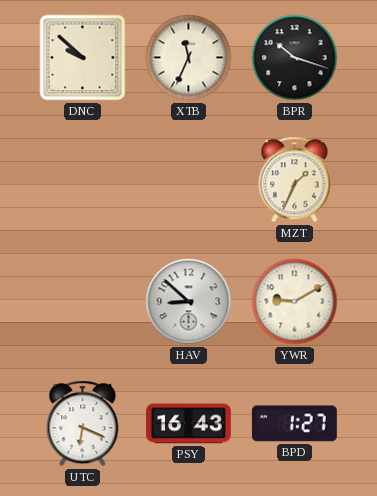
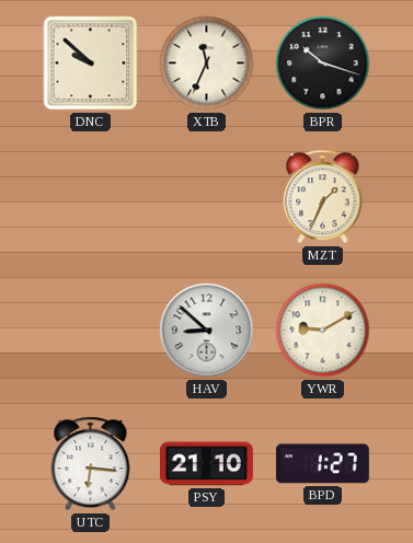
UTC: 6:19 -> 6:16 (91, 464)
PSY: 16:43 -> 21:10 (207, 464)
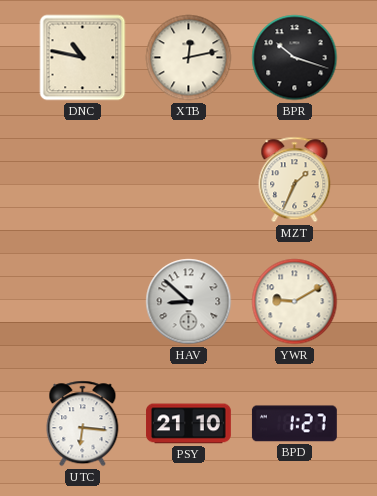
DNC: 9:52 -> 10:47 (83, 58)
XTB: 11:34 -> 12:13 (189, 58)
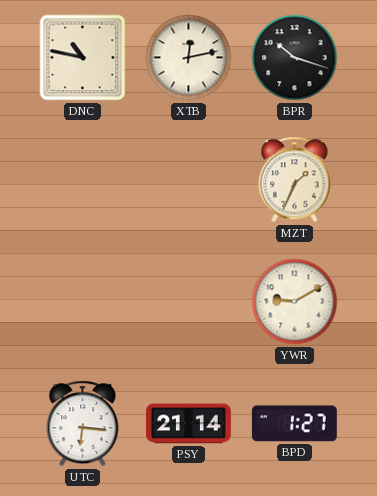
HAV: 8:52 -> none (189, 302)
PSY: 21:10 -> 21:14 (189, 424)
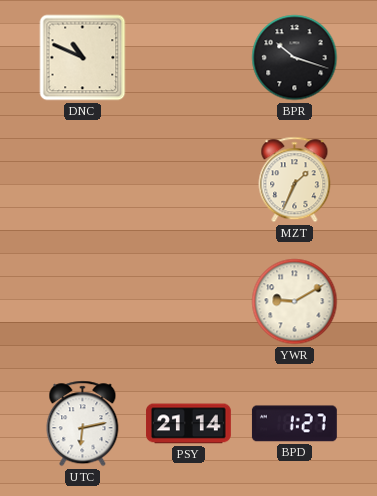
DNC: 10:47 -> 10:49 (83, 58)
XTB: 12:13 -> none (189, 58)
UTC: 6:16 -> 6:13 (83, 424)
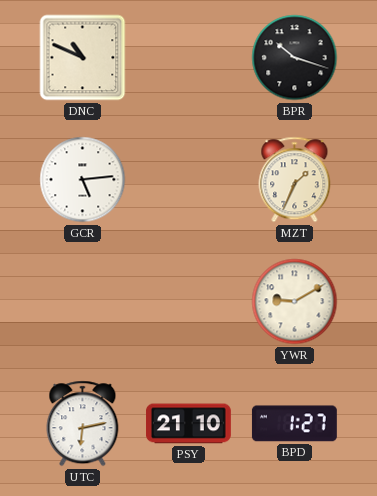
GCR: none -> 5:14 (83, 180)
PSY: 21:14 -> 21:10 (189, 424)
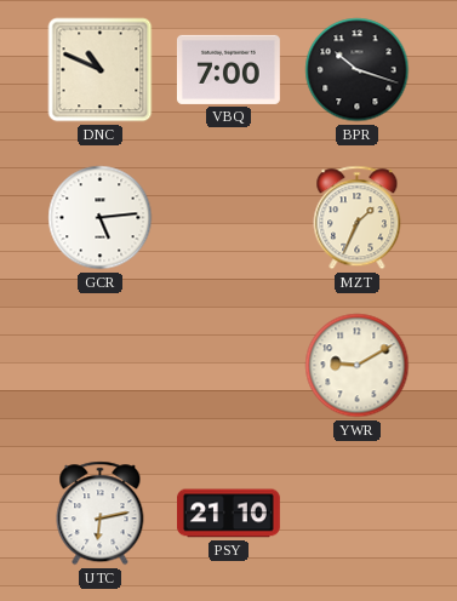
VBQ: none -> 7:00 (228, 69)
BPD: 1:27 -> none (294, 424)
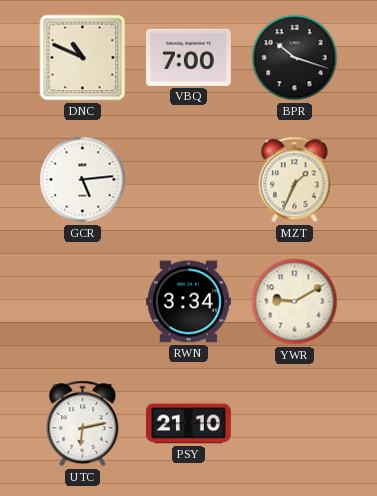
RWN: none -> 3:34 (188, 302)
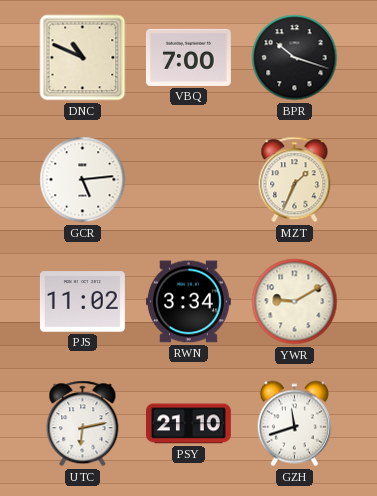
PJS: none -> 11:02 (82, 302)
GZH: none -> 11:42 (294, 424)
